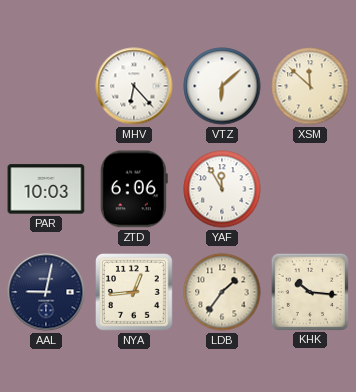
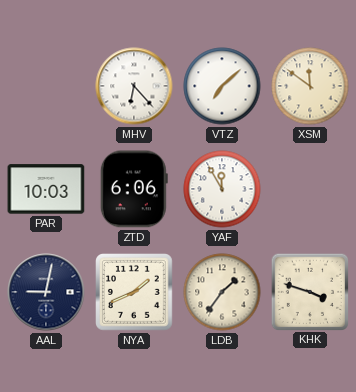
VTZ: 6:08 -> 7:08 (222, 86)
XSM: 11:52 -> 11:51 (310, 86)
NYA: 12:44 -> 1:41 (135, 293)
KHK: 10:16 -> 3:48 (309, 291)
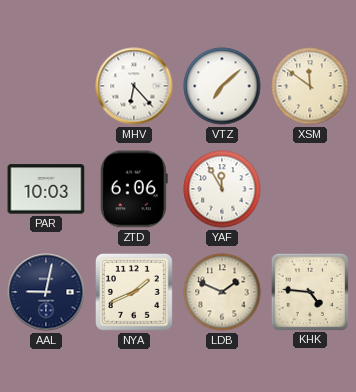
LDB: 1:36 -> 1:49 (222, 292)
KHK: 3:48 -> 4:46 (309, 291)
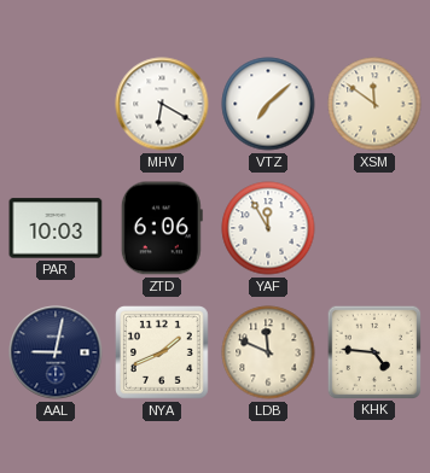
MHV: 6:23 -> 6:20 (162, 104)
LDB: 1:49 -> 11:49 (268, 352)
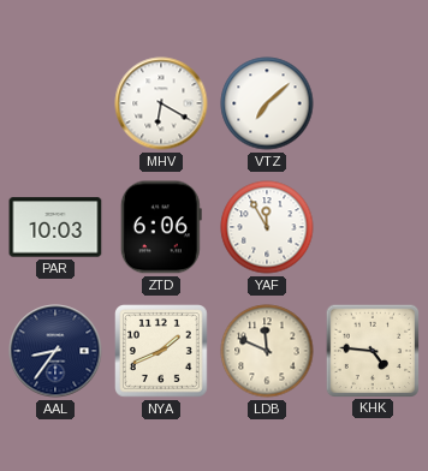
XSM: 11:51 -> none (374, 104)
AAL: 9:02 -> 8:36 (55, 351)
